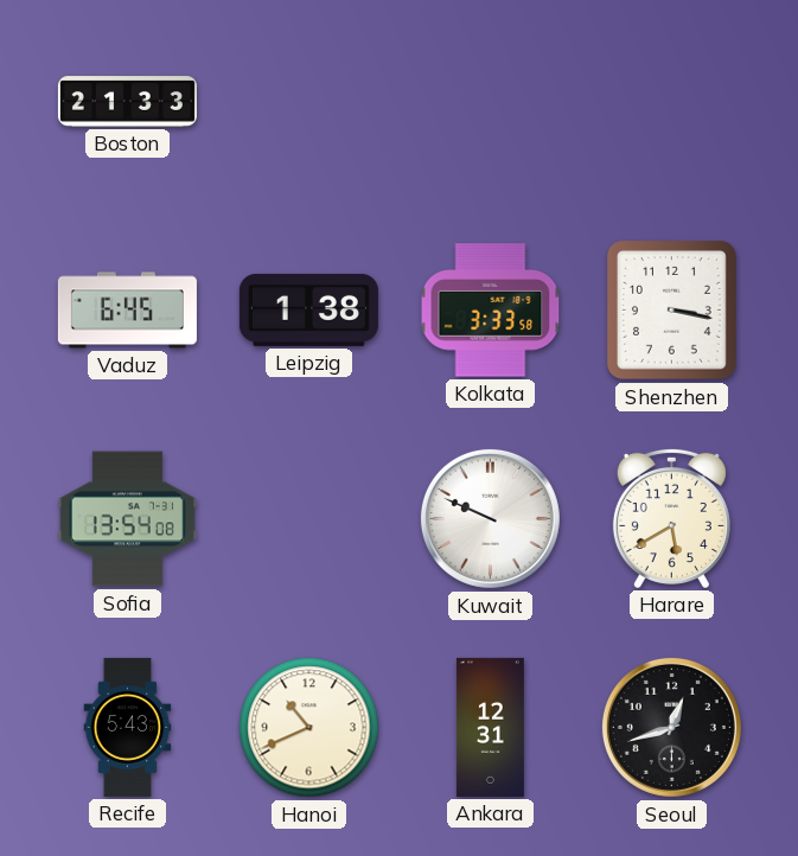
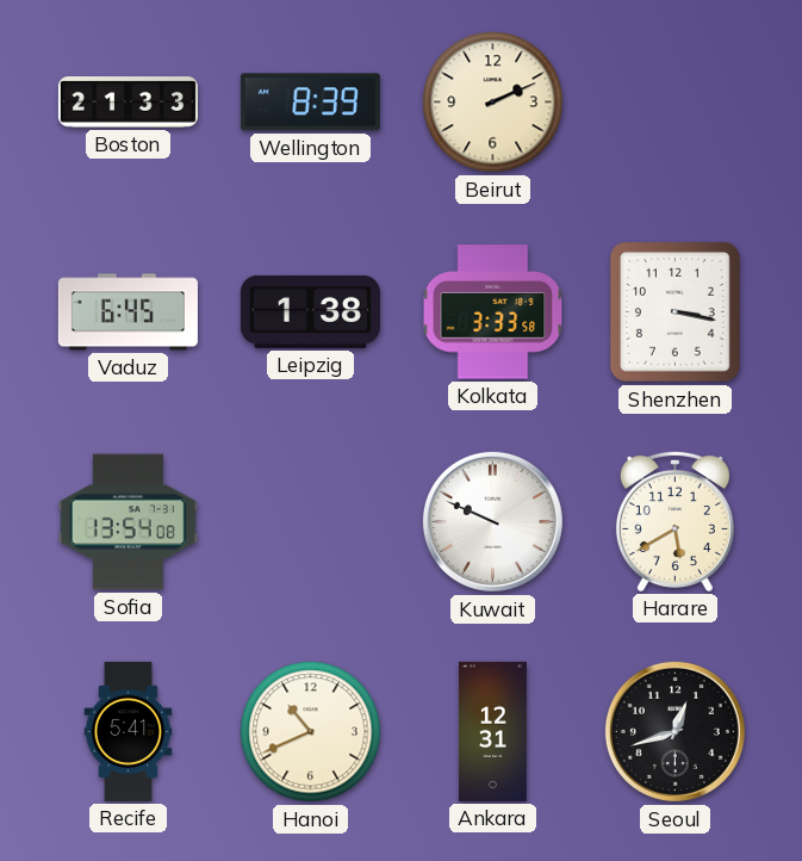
Wellington: none -> 8:39 (310, 103)
Beirut: none -> 2:11 (493, 103)
Recife: 5:43 -> 5:41 (129, 731)
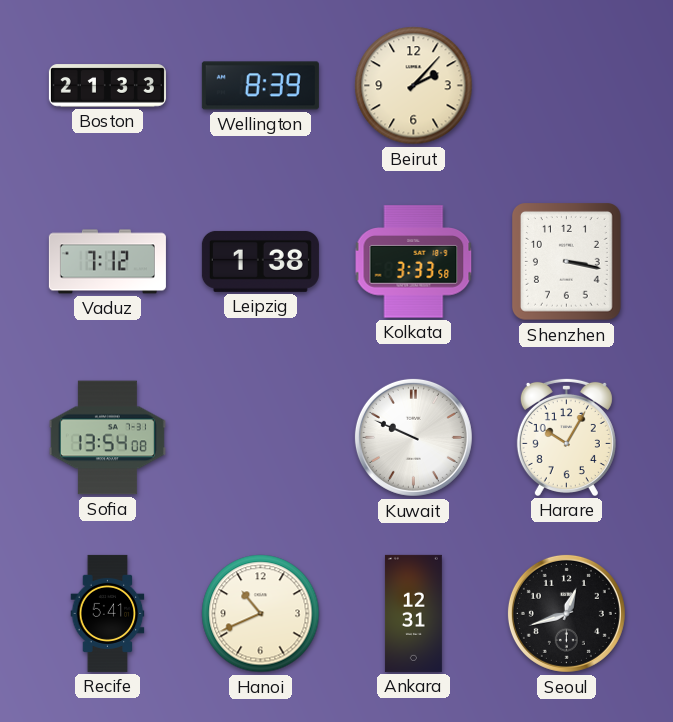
Beirut: 2:11 -> 2:07 (414, 86)
Vaduz: 6:45 -> 7:12 (107, 262)
Harare: 5:40 -> 10:05 (566, 437)
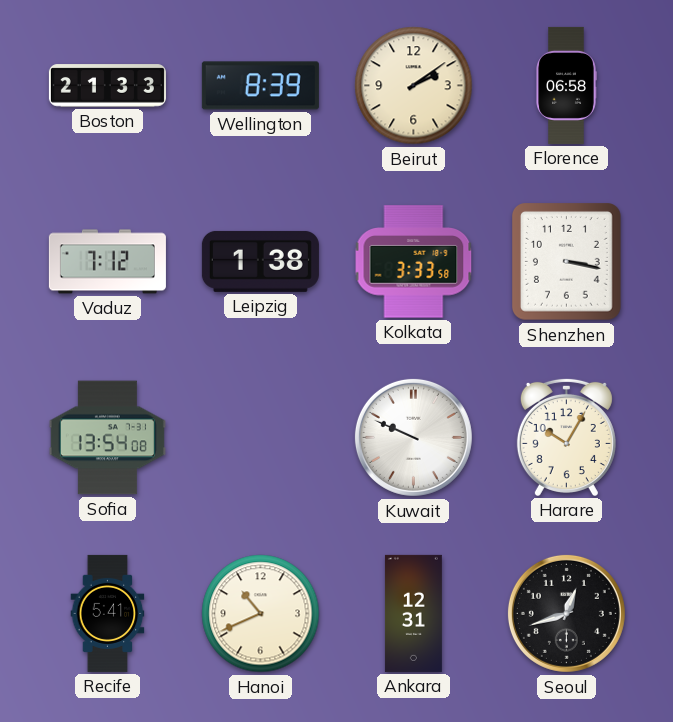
Beirut: 2:07 -> 2:09 (414, 86)
Florence: none -> 06:58 (566, 85)
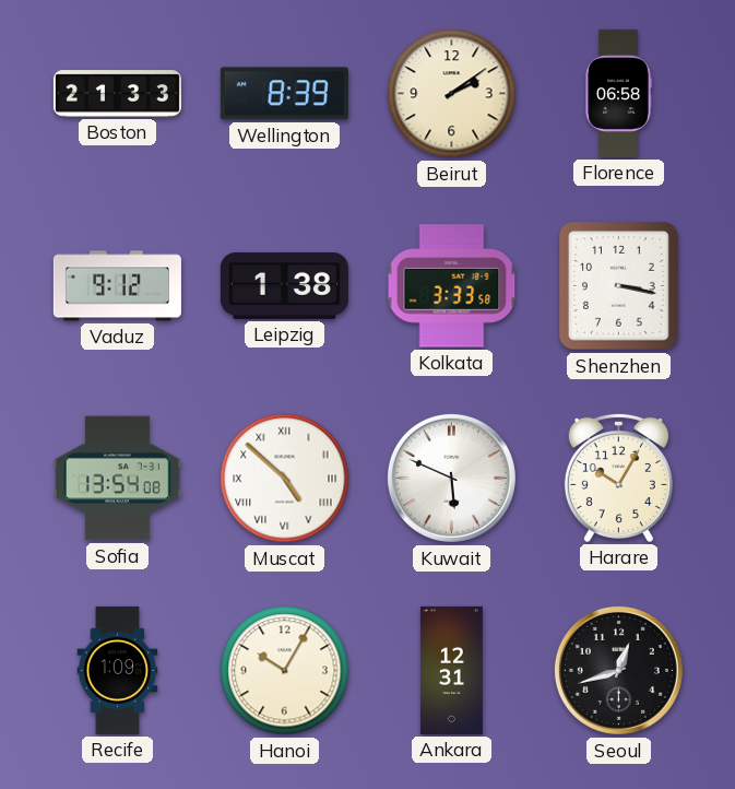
Vaduz: 7:12 -> 9:12 (117, 286)
Muscat: none -> 4:52 (285, 479)
Kuwait: 9:49 -> 5:49 (451, 478)
Recife: 5:41 -> 1:09 (118, 670)
Hanoi: 10:41 -> 10:05 (285, 671)
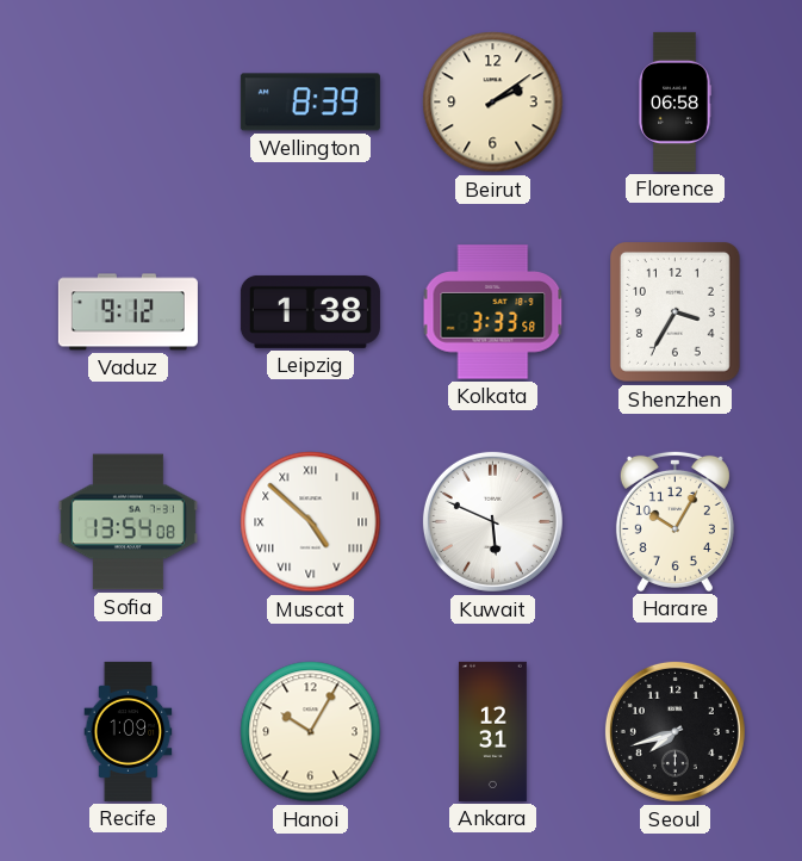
Boston: 21:33 -> none (117, 94)
Shenzhen: 3:17 -> 3:35 (676, 312)
Seoul: 12:42 -> 7:42 (674, 731)
